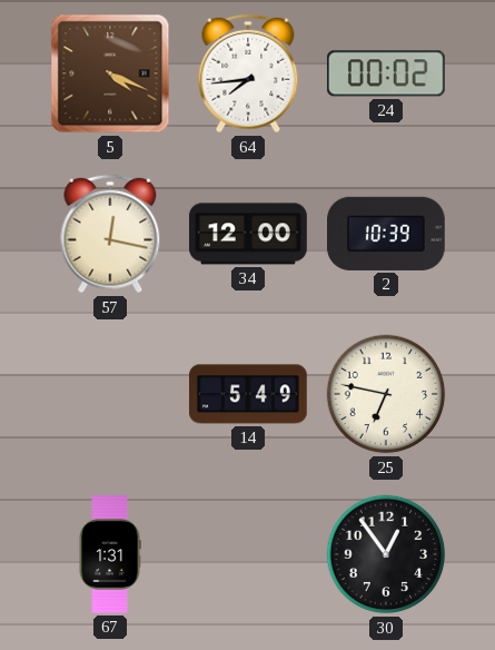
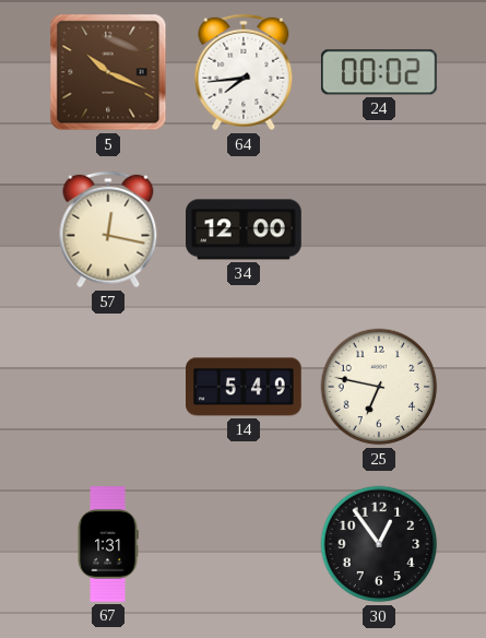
5: 4:19 -> 10:19 (108, 72)
2: 10:39 -> none (387, 234)
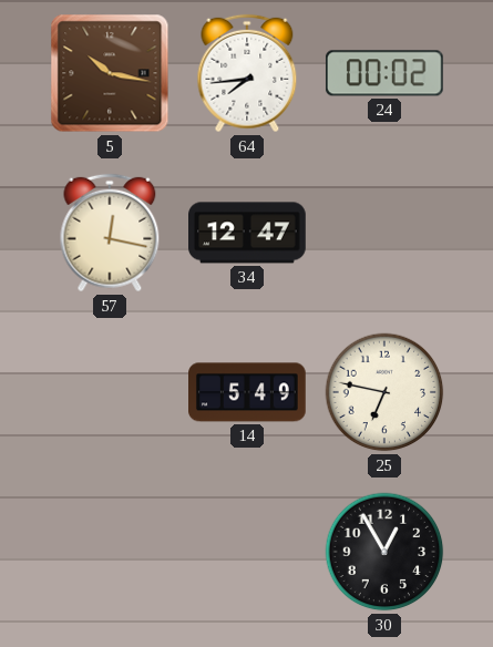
5: 10:19 -> 10:17 (110, 73)
34: 12:00 -> 12:47 (248, 233)
67: 1:31 -> none (108, 544)
30: 12:54 -> 12:55 (384, 552)
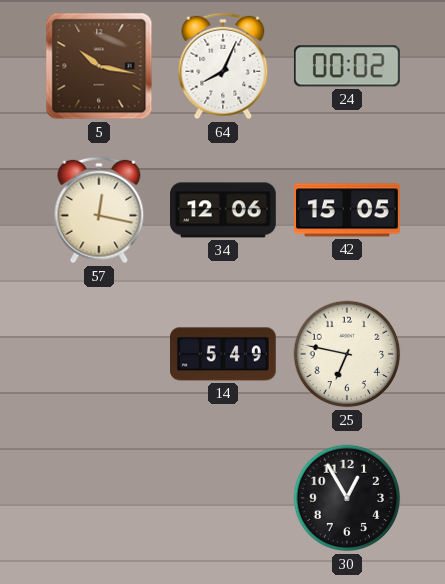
64: 7:44 -> 8:04 (223, 66)
34: 12:47 -> 12:06 (224, 210)
42: none -> 15:05 (348, 210)
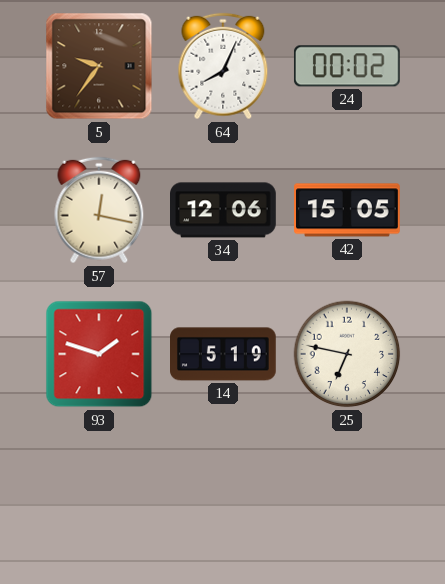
5: 10:17 -> 9:36 (99, 66)
93: none -> 1:48 (99, 354)
14: 5:49 -> 5:19 (224, 354)
30: 12:55 -> none (347, 498)
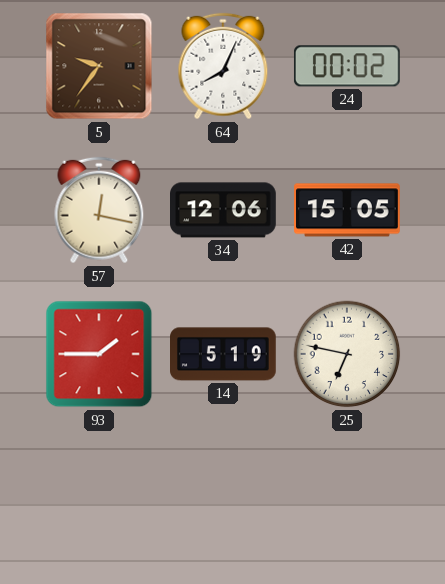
93: 1:48 -> 1:45 (99, 354)
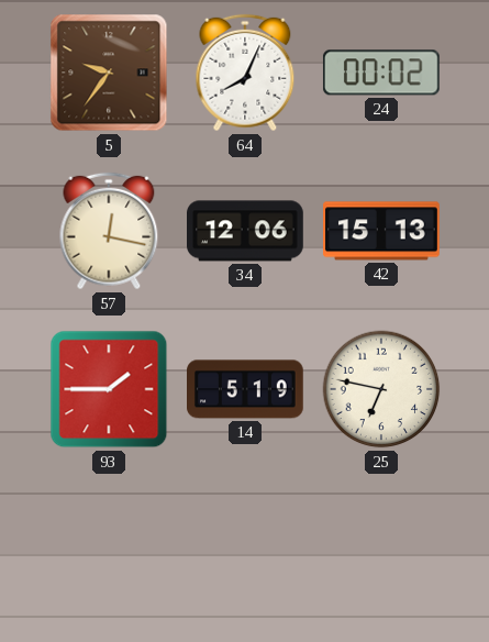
42: 15:05 -> 15:13 (382, 231)
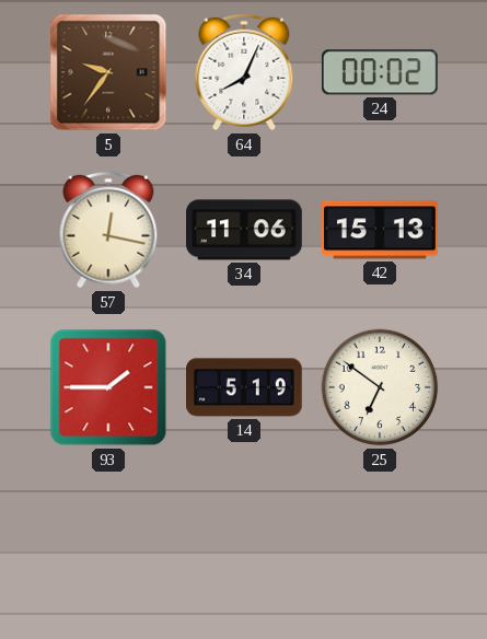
34: 12:06 -> 11:06 (245, 230)
25: 6:47 -> 6:51 (380, 387)
